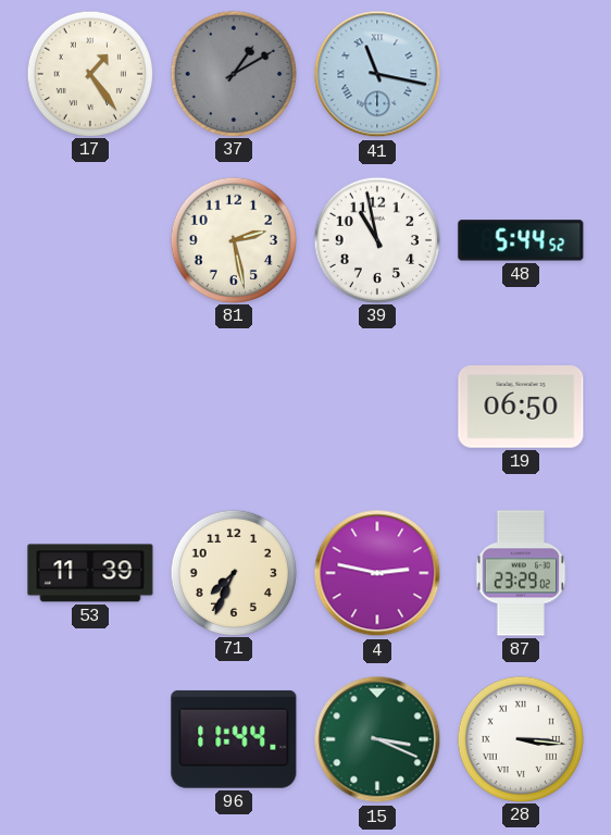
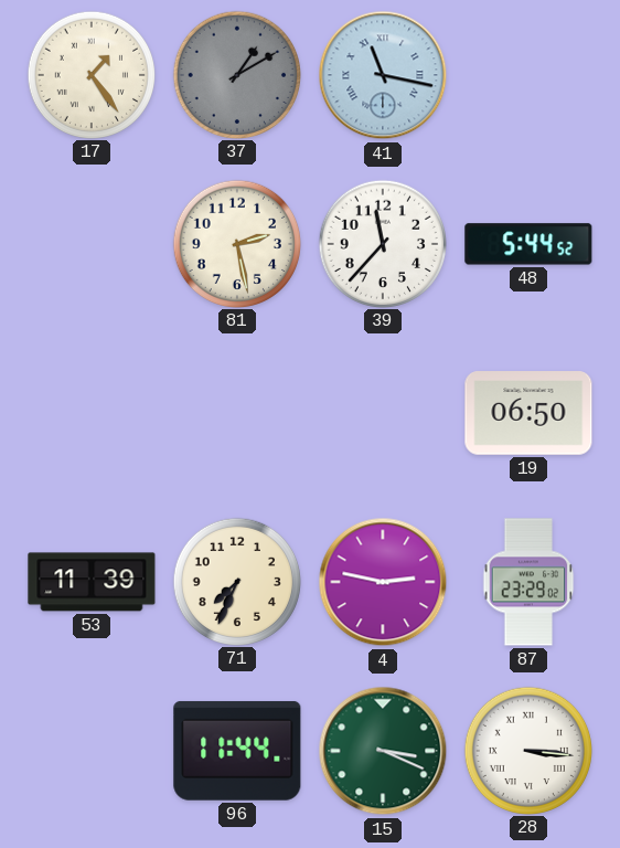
39: 10:58 -> 11:37 (382, 243)
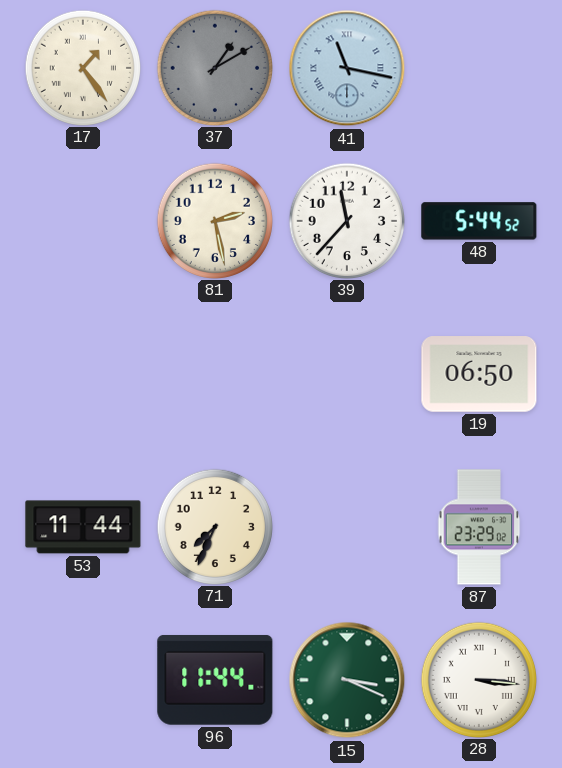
53: 11:39 -> 11:44 (83, 527)
4: 2:47 -> none (383, 582)
